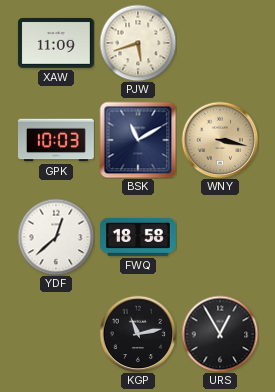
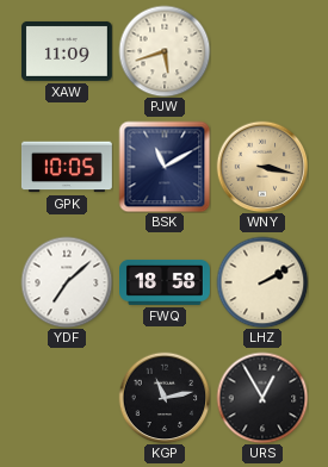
GPK: 10:03 -> 10:05 (67, 167)
YDF: 12:38 -> 7:08 (67, 282)
LHZ: none -> 2:10 (262, 282)
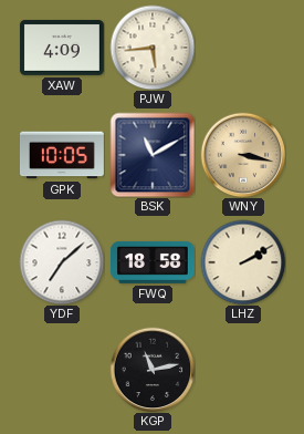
XAW: 11:09 -> 4:09 (62, 48)
PJW: 5:42 -> 5:44 (153, 48)
URS: 12:55 -> none (262, 398)
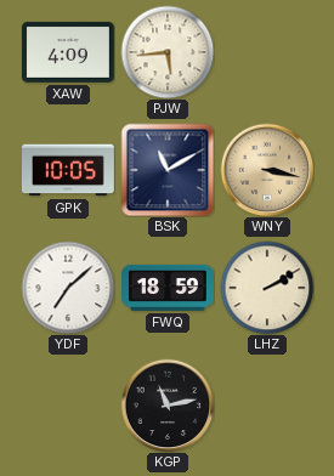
FWQ: 18:58 -> 18:59 (169, 288)
